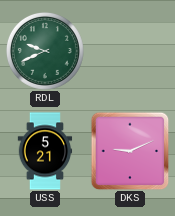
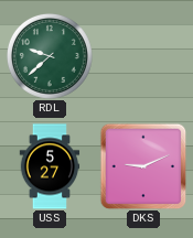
RDL: 9:41 -> 9:38 (50, 56)
USS: 5:21 -> 5:27 (50, 166)
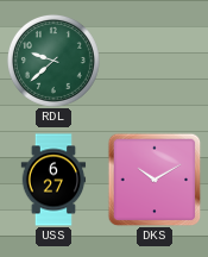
USS: 5:27 -> 6:27 (53, 180)
DKS: 9:11 -> 10:10 (155, 180)
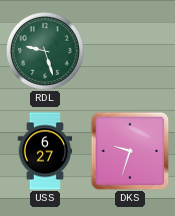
RDL: 9:38 -> 9:27 (45, 51)
DKS: 10:10 -> 9:33 (130, 151)
